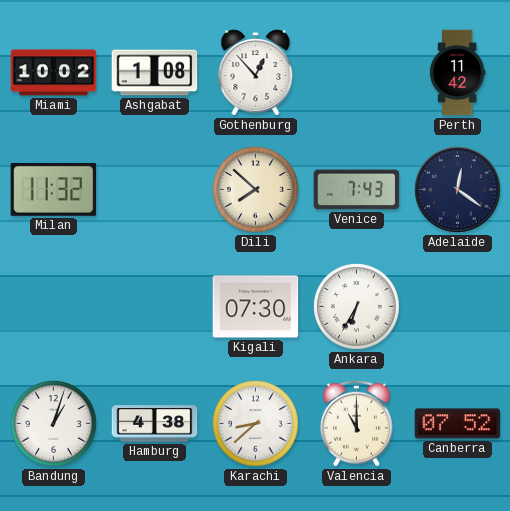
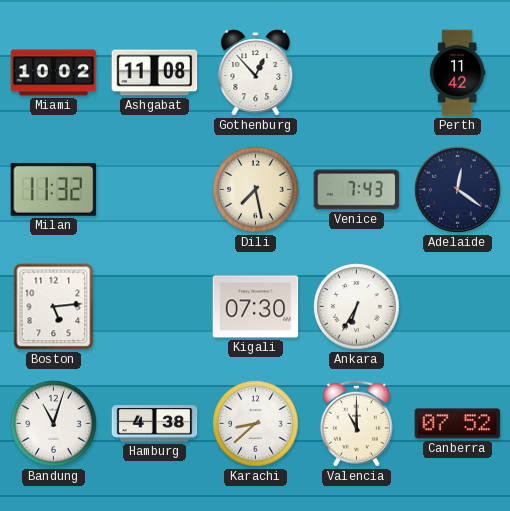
Ashgabat: 1:08 -> 11:08 (155, 73)
Dili: 7:52 -> 7:28 (256, 190)
Boston: none -> 5:14 (54, 307)
Bandung: 1:03 -> 11:03 (54, 424)
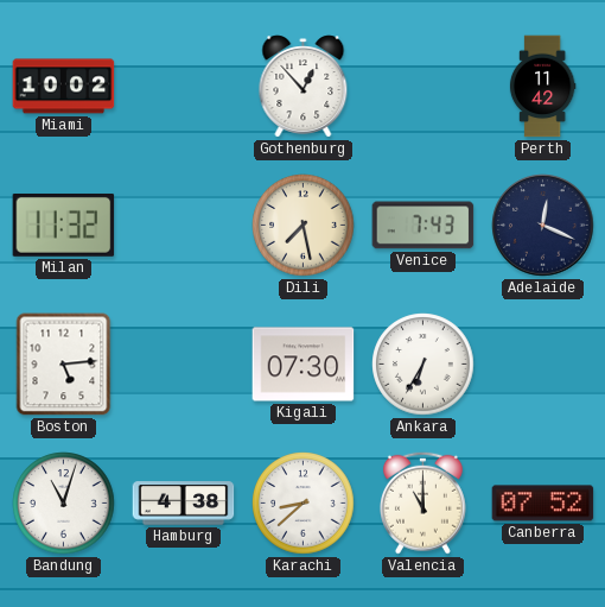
Ashgabat: 11:08 -> none (155, 73)
Adelaide: 12:21 -> 12:19 (543, 226)
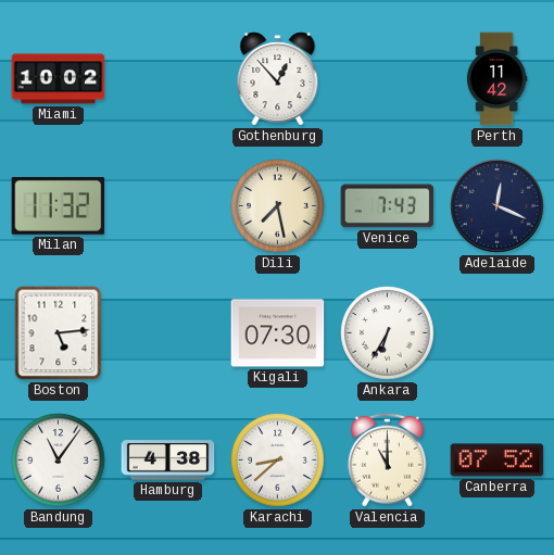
Bandung: 11:03 -> 11:06 (59, 461)
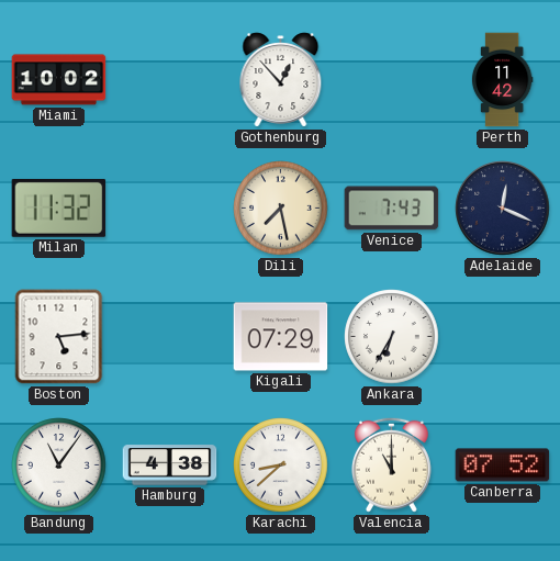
Kigali: 07:30 -> 07:29 (281, 337)
